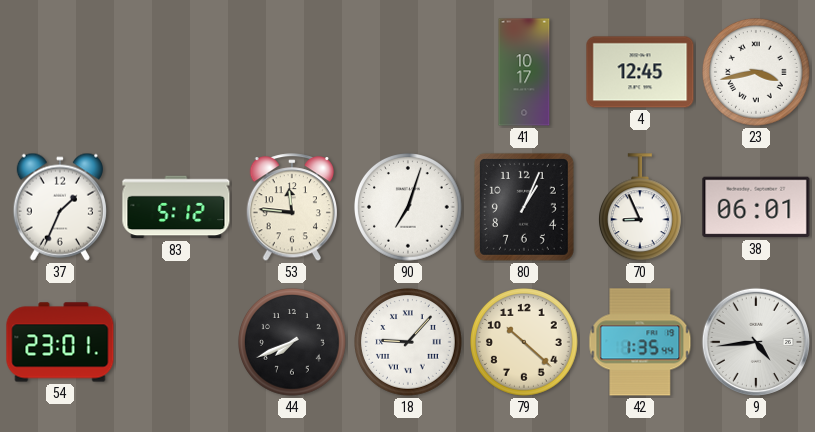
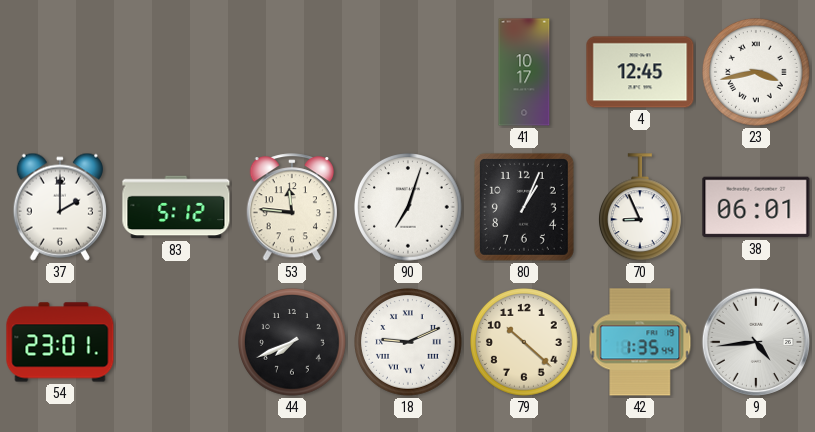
37: 1:34 -> 2:00 (60, 207)
18: 9:07 -> 9:11 (409, 343)
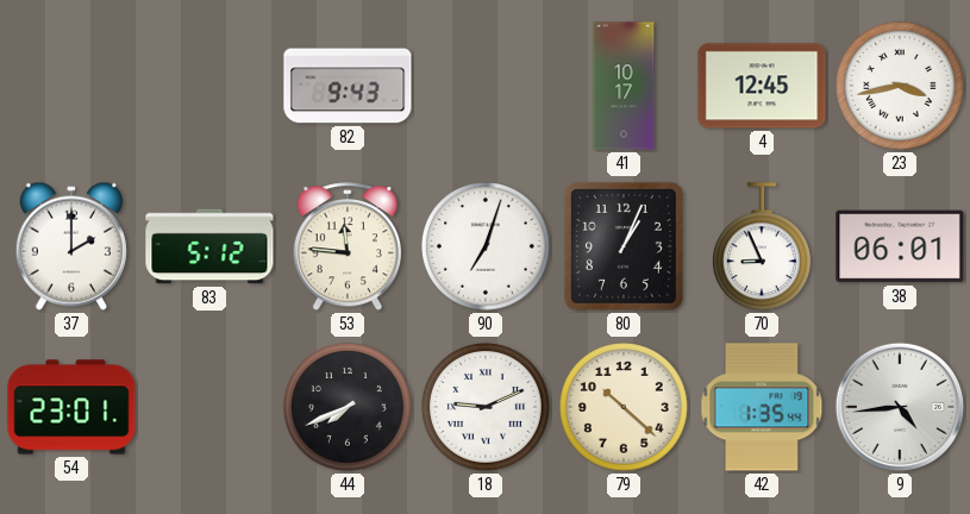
82: none -> 9:43 (348, 86)
